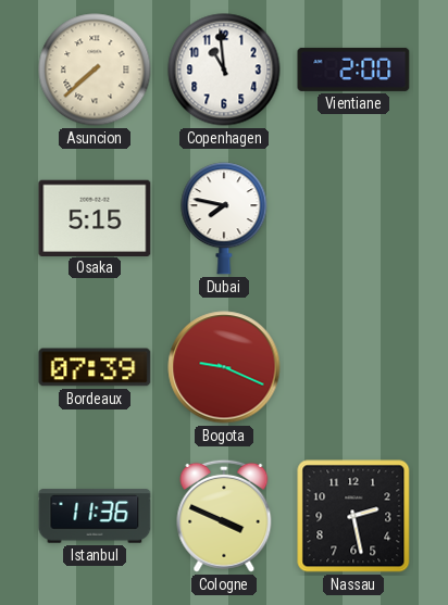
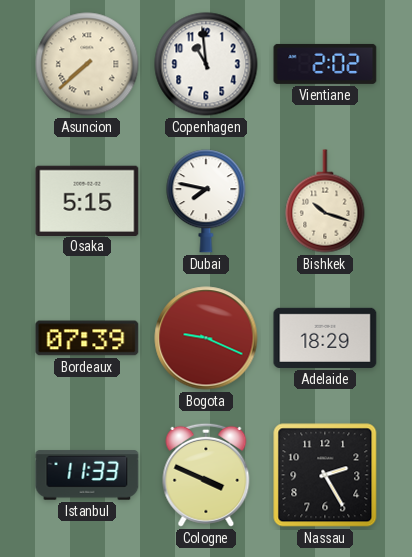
Vientiane: 2:00 -> 2:02 (325, 64)
Bishkek: none -> 10:18 (325, 201)
Adelaide: none -> 18:29 (325, 338)
Istanbul: 11:36 -> 11:33 (87, 475)
Nassau: 2:28 -> 2:25 (325, 475)
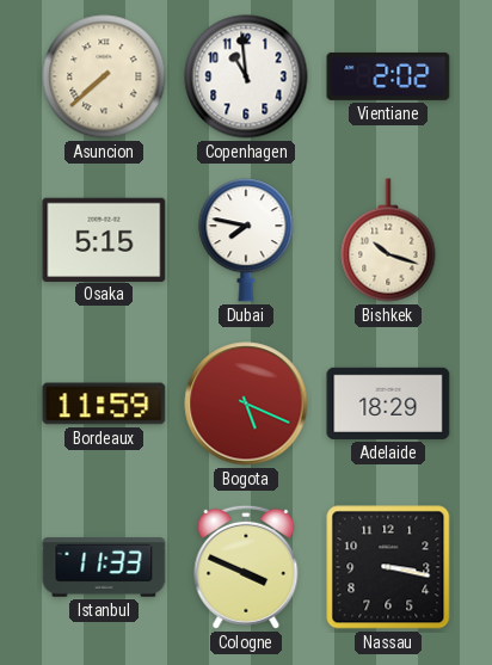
Bordeaux: 07:39 -> 11:59 (104, 404)
Bogota: 9:19 -> 5:19 (246, 404)
Nassau: 2:25 -> 3:17 (388, 567)
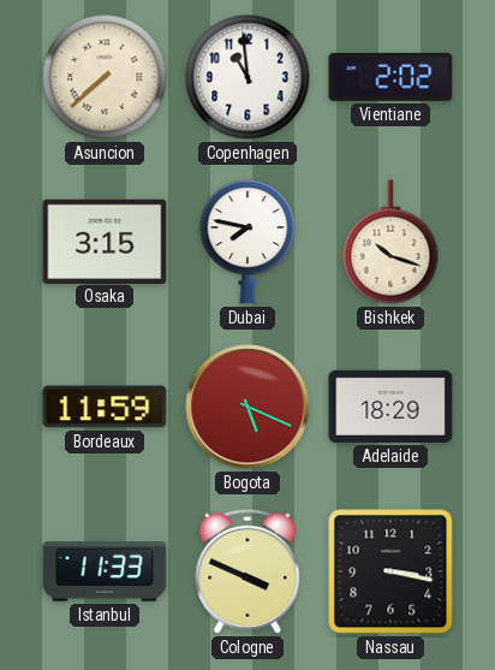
Osaka: 5:15 -> 3:15 (105, 241)
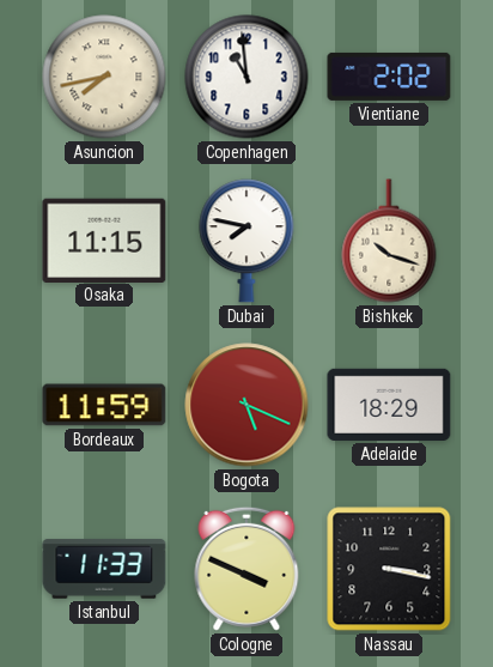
Asuncion: 7:38 -> 7:43 (104, 77)
Osaka: 3:15 -> 11:15 (104, 239)
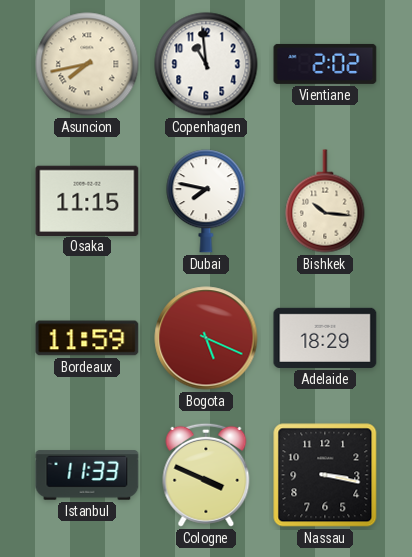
Bishkek: 10:18 -> 10:16 (325, 201)
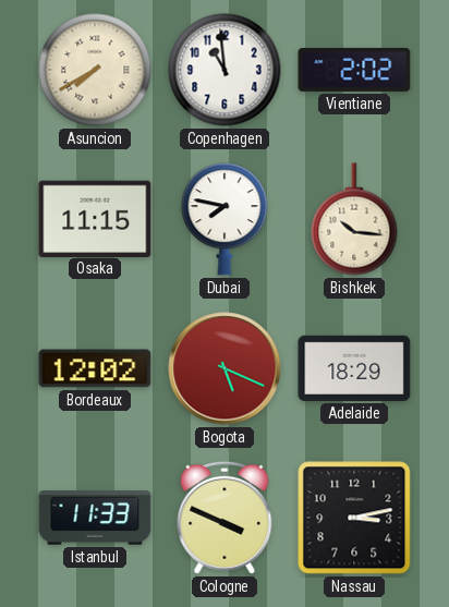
Asuncion: 7:43 -> 7:40 (95, 70)
Bordeaux: 11:59 -> 12:02 (95, 368)
Nassau: 3:17 -> 3:13 (354, 518)
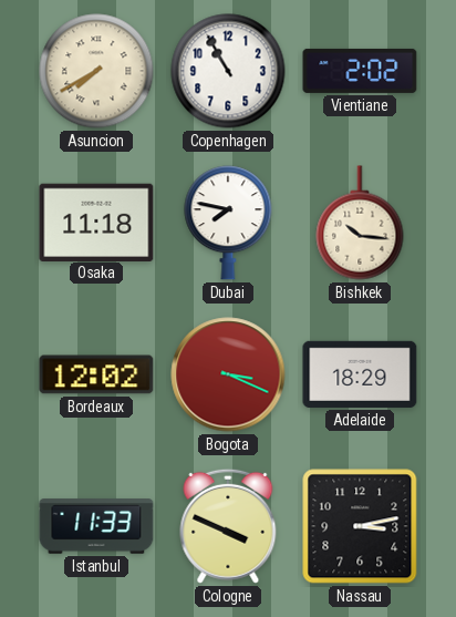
Copenhagen: 10:59 -> 10:55 (228, 71)
Osaka: 11:15 -> 11:18 (96, 222)
Bogota: 5:19 -> 3:19 (228, 374)
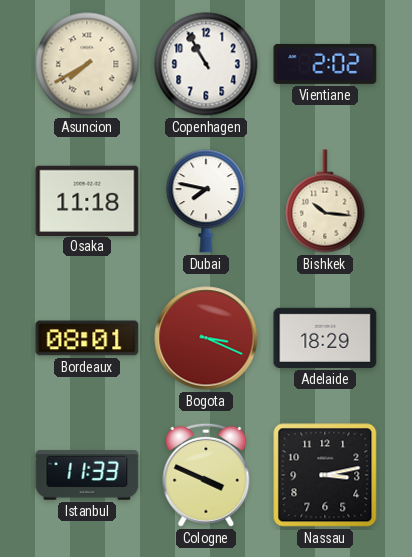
Bordeaux: 12:02 -> 08:01 (87, 338)
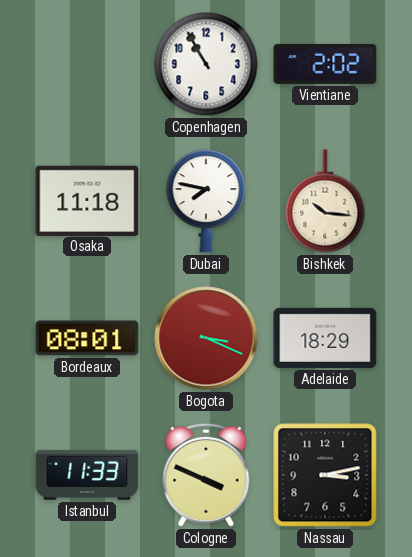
Asuncion: 7:40 -> none (87, 64)
